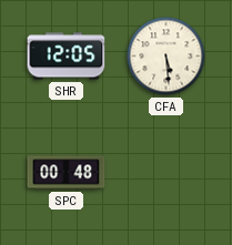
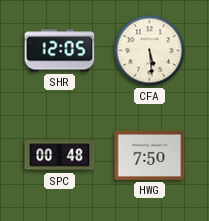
HWG: none -> 7:50 (150, 155)
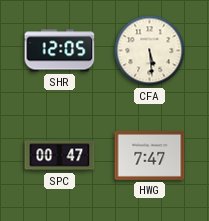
SPC: 00:48 -> 00:47 (60, 156)
HWG: 7:50 -> 7:47 (150, 155)
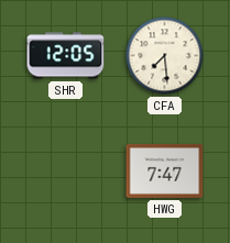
CFA: 5:29 -> 7:29 (165, 56)
SPC: 00:47 -> none (60, 156)
